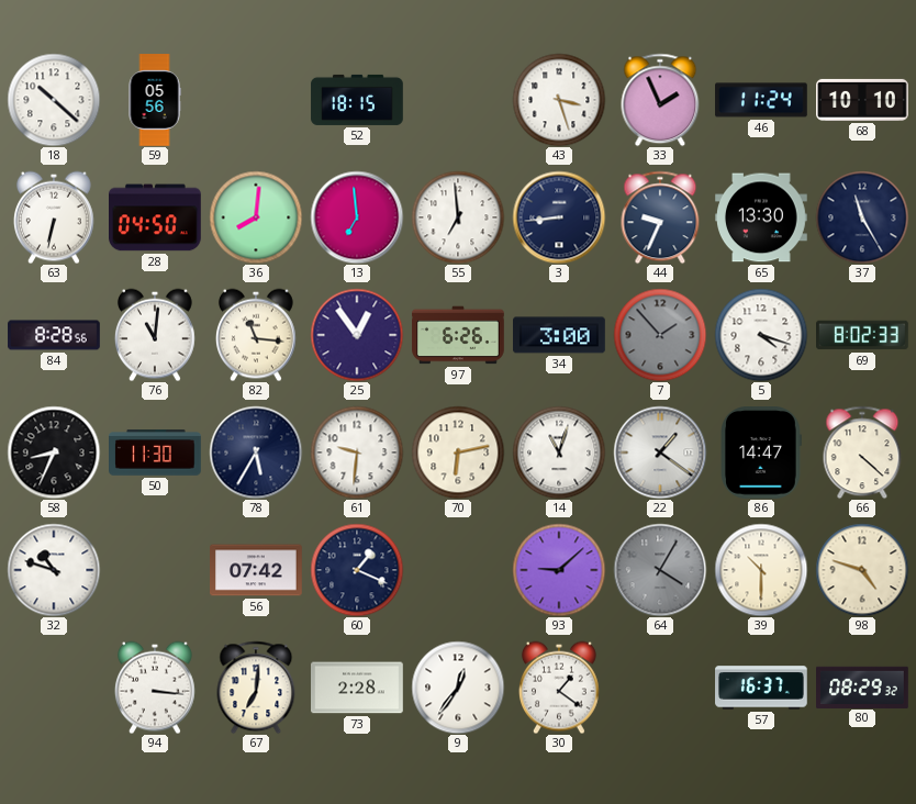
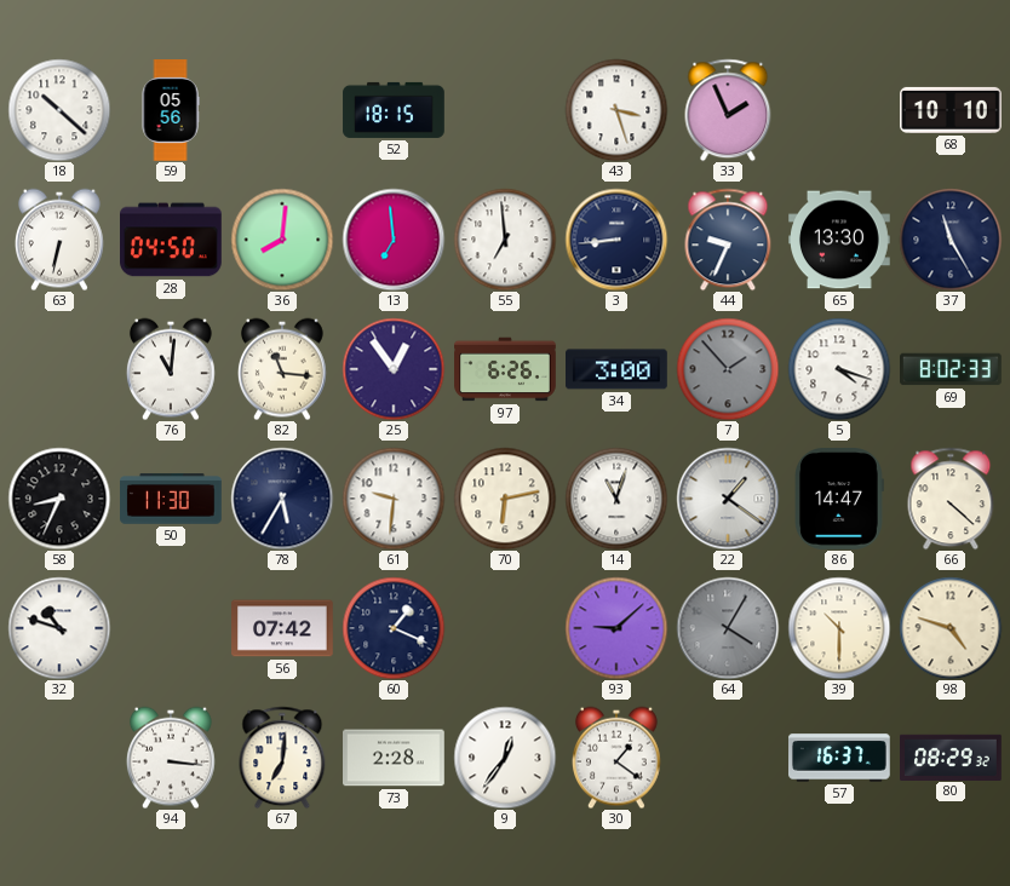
46: 11:24 -> none (762, 100)
84: 8:28 -> none (54, 335)
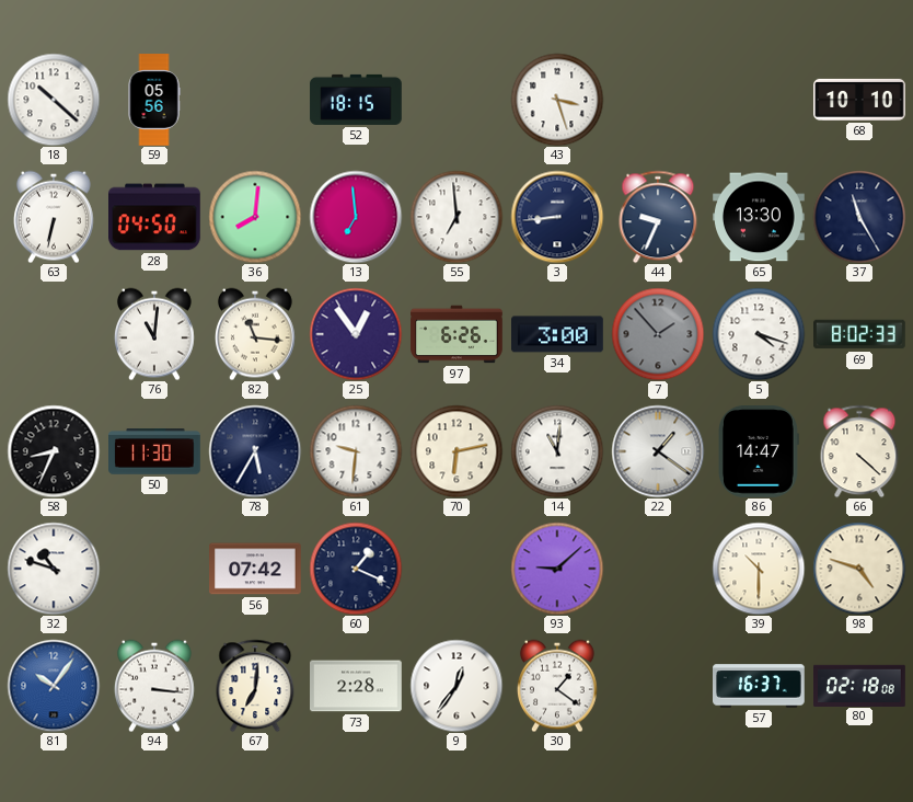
33: 1:56 -> none (728, 110)
14: 11:03 -> 11:01 (557, 451)
64: 4:05 -> none (728, 628)
81: none -> 10:06 (54, 686)
80: 08:29 -> 02:18 (860, 685)
